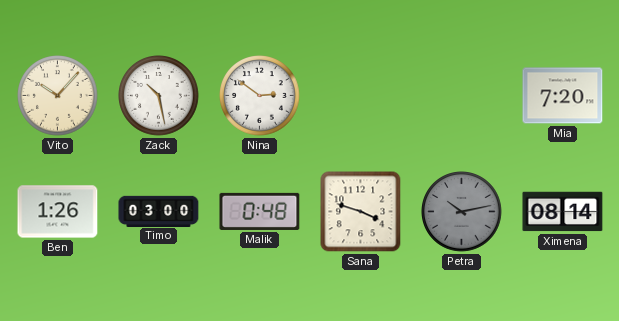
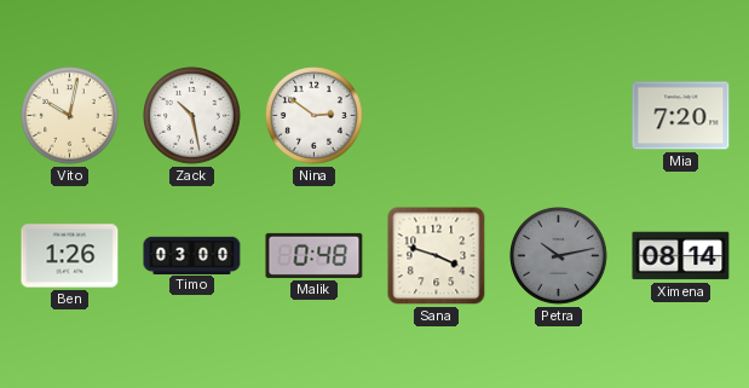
Vito: 10:07 -> 10:02 (70, 116)
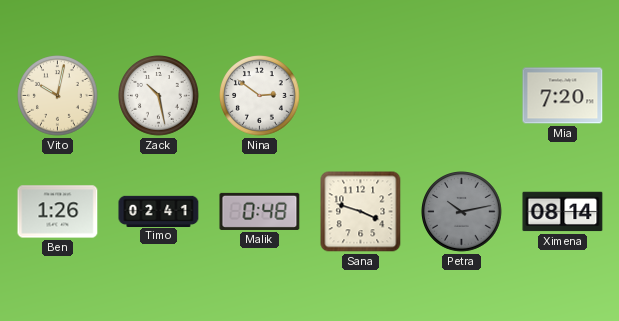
Timo: 03:00 -> 02:41 (159, 211)
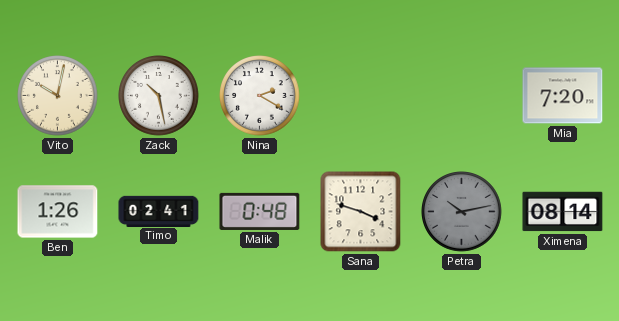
Nina: 2:51 -> 2:20 (260, 96)
